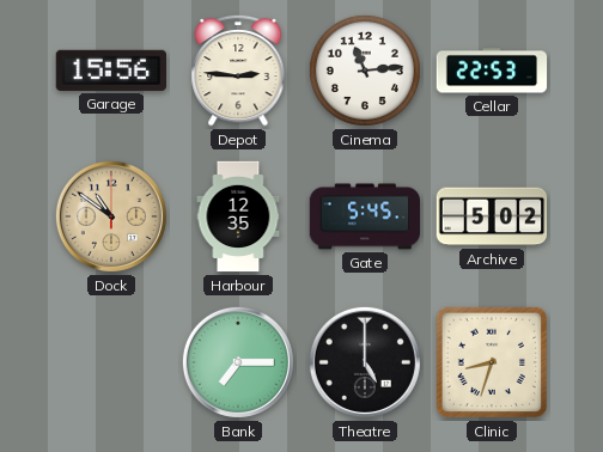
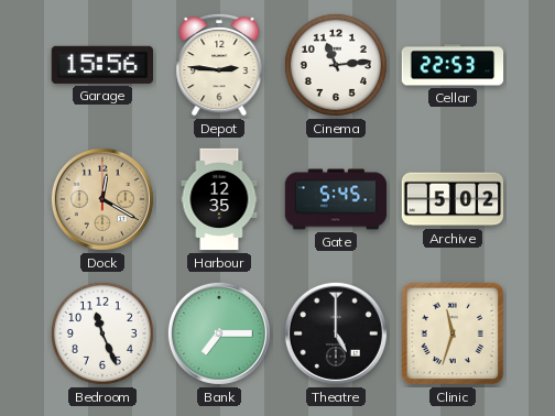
Dock: 10:51 -> 12:20 (102, 199)
Bedroom: none -> 11:26 (102, 333)
Clinic: 8:33 -> 11:33 (453, 333)
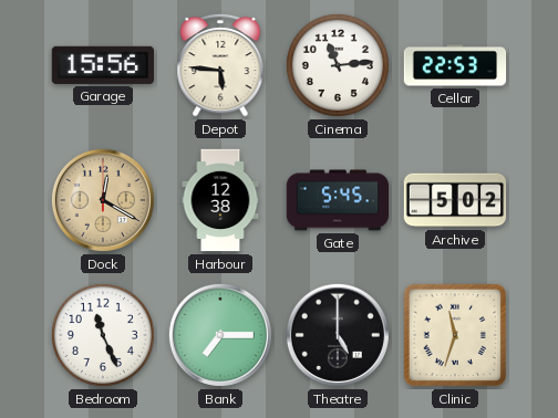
Depot: 2:46 -> 5:46 (220, 65)
Harbour: 12:35 -> 12:38 (220, 200)
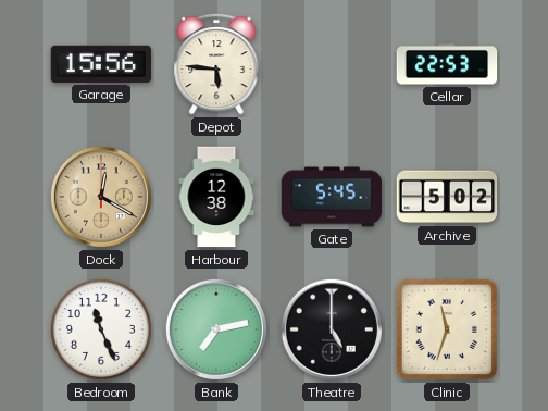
Cinema: 11:14 -> none (338, 65)
Bank: 7:15 -> 7:13 (216, 329)
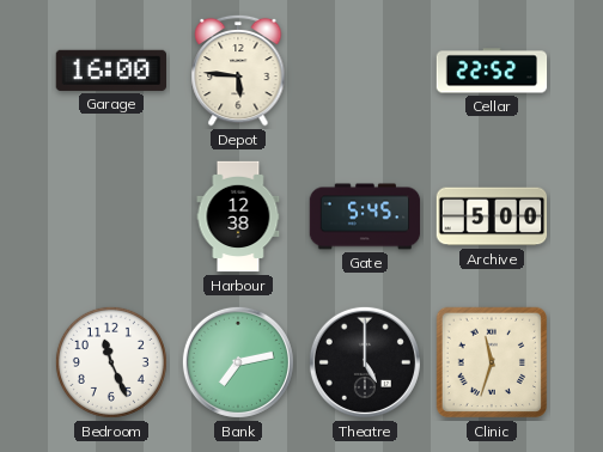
Garage: 15:56 -> 16:00 (110, 71)
Cellar: 22:53 -> 22:52 (492, 71)
Dock: 12:20 -> none (101, 197)
Archive: 5:02 -> 5:00 (492, 216)
